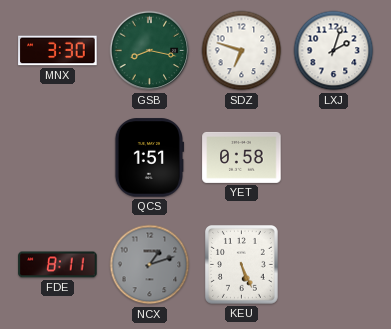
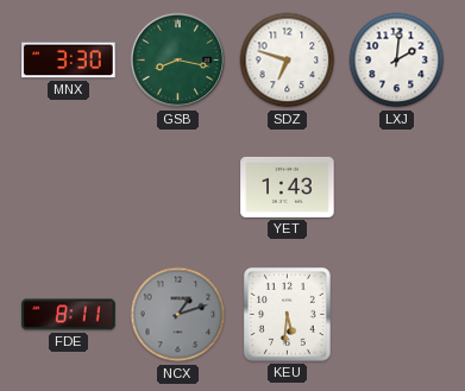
LXJ: 2:03 -> 2:01 (397, 61)
QCS: 1:51 -> none (149, 158)
YET: 0:58 -> 1:43 (288, 187)
KEU: 5:26 -> 5:31 (288, 315)
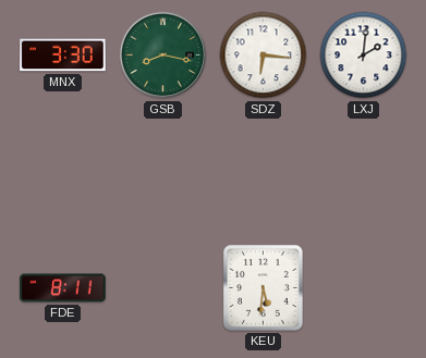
SDZ: 6:48 -> 6:16 (264, 55)
YET: 1:43 -> none (288, 187)
NCX: 1:12 -> none (178, 315)
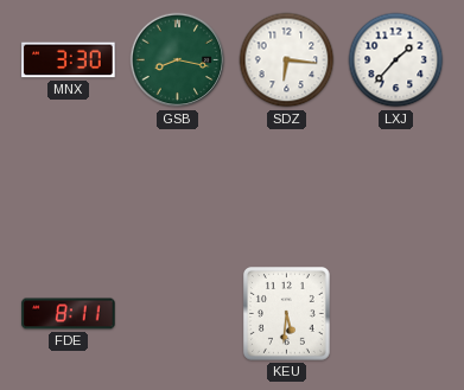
LXJ: 2:01 -> 1:37 (396, 60)
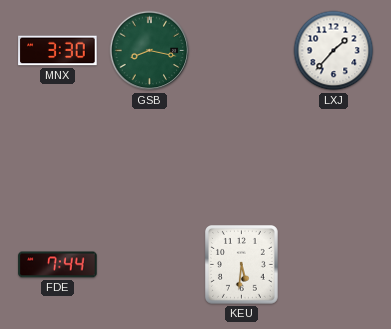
SDZ: 6:16 -> none (287, 60)
FDE: 8:11 -> 7:44 (58, 265)
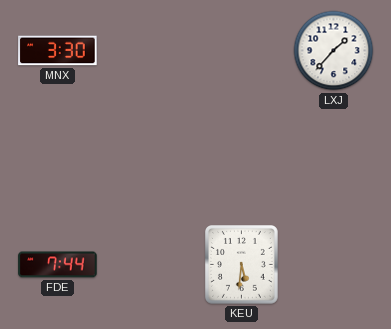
GSB: 8:17 -> none (150, 51)
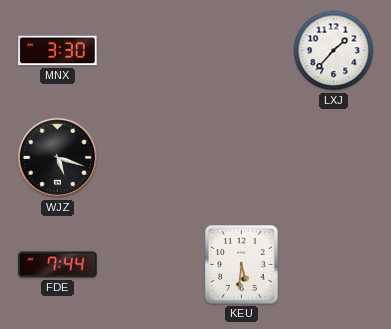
WJZ: none -> 5:18 (58, 158)
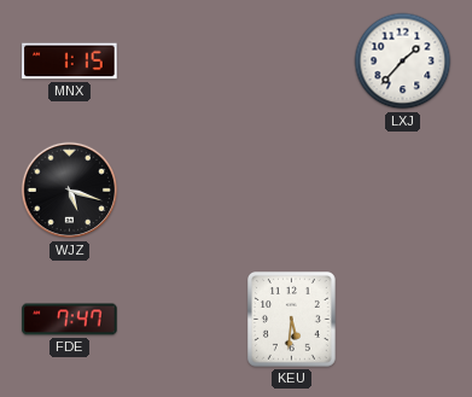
MNX: 3:30 -> 1:15 (70, 62)
FDE: 7:44 -> 7:47 (70, 320)
